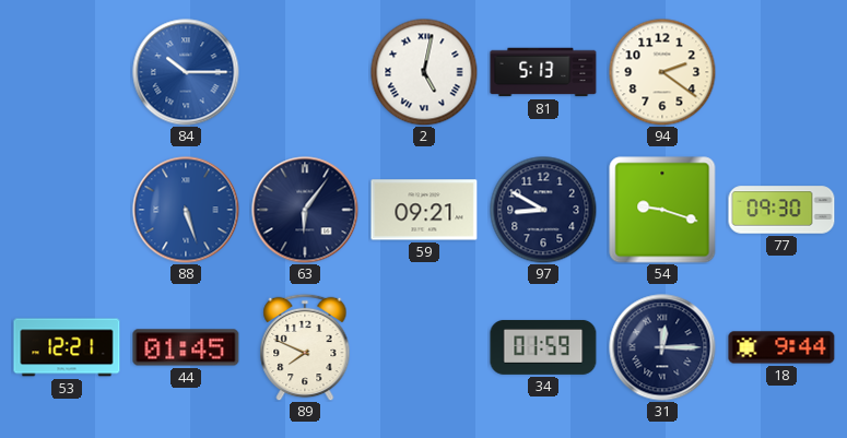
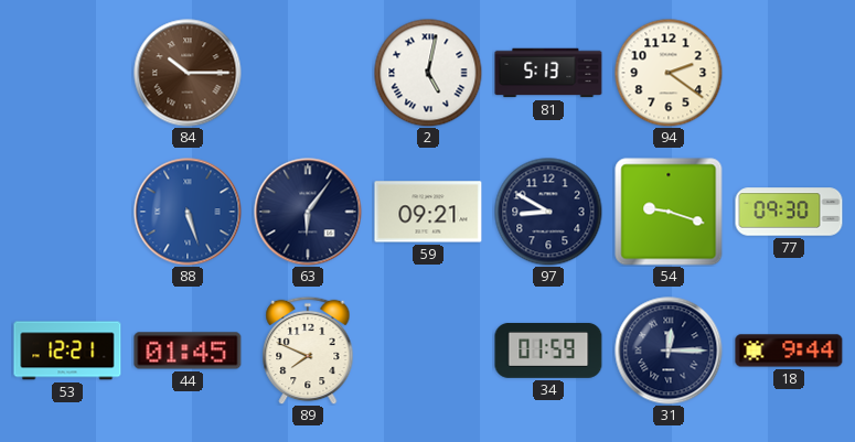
84 dial: blue -> brown (188, 73)
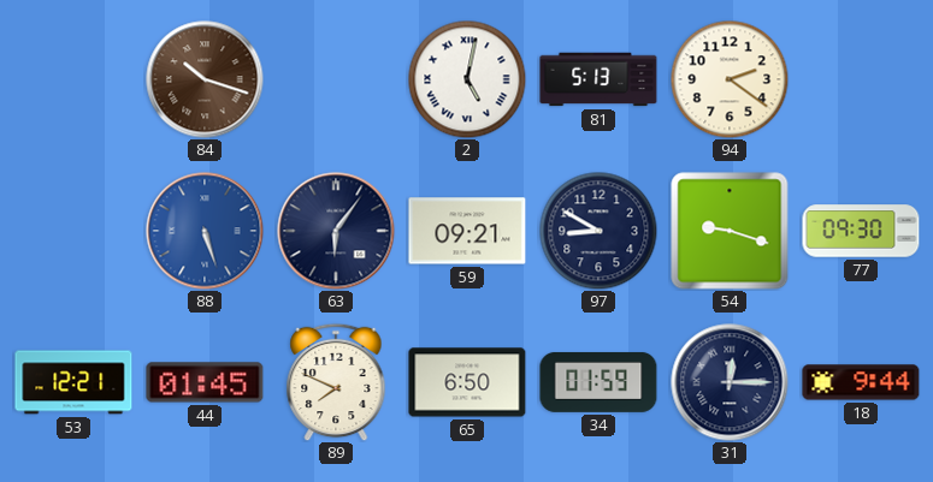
84: 10:15 -> 10:18 (205, 79)
65: none -> 6:50 (467, 382)
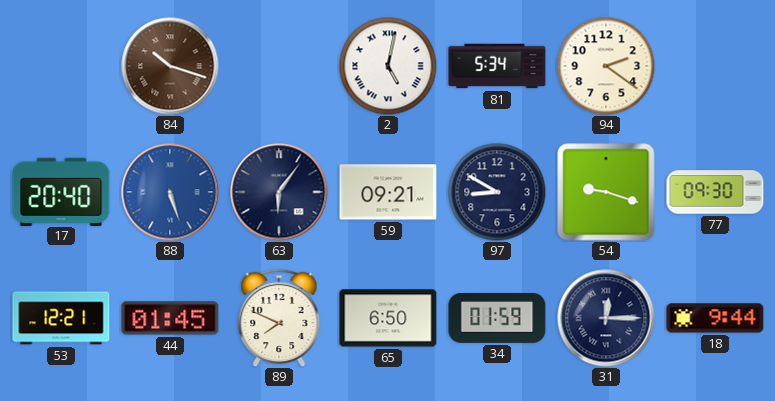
81: 5:13 -> 5:34 (497, 66)
17: none -> 20:40 (61, 191)
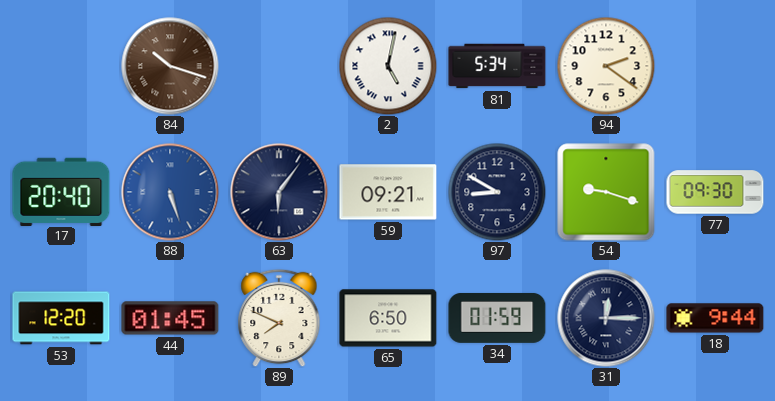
53: 12:21 -> 12:20 (61, 318)
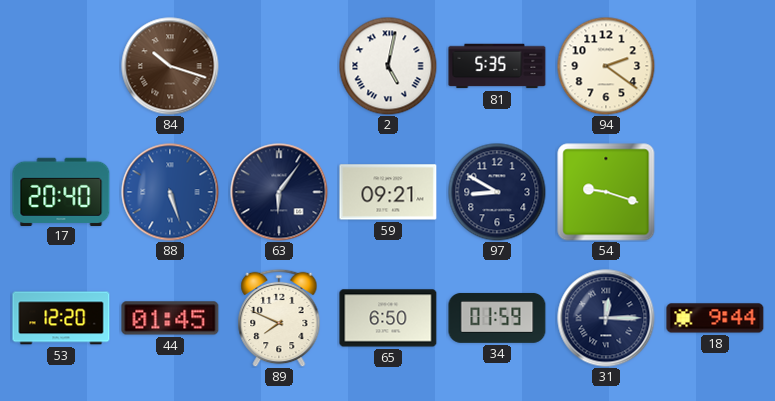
81: 5:34 -> 5:35 (497, 66)
77: 09:30 -> none (715, 192)
